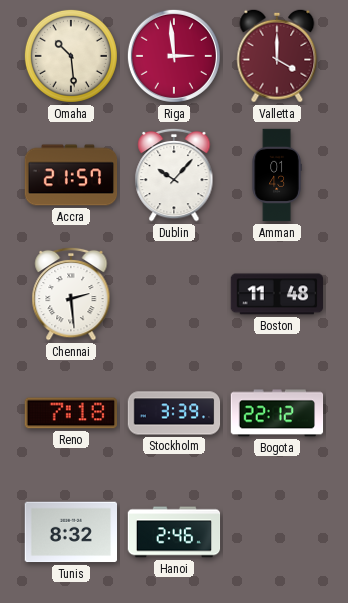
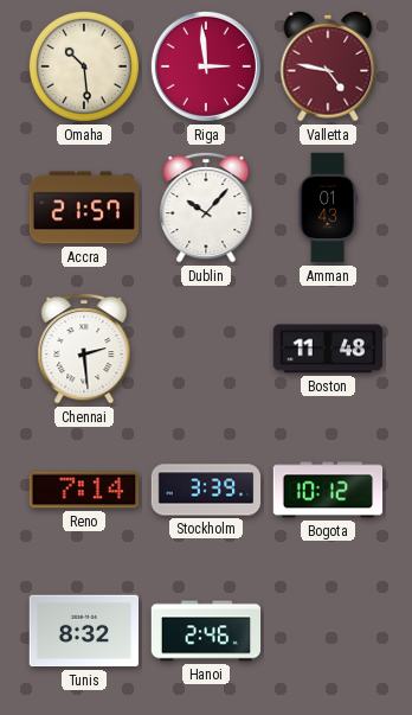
Valletta: 4:00 -> 4:47 (328, 66)
Reno: 7:18 -> 7:14 (83, 490)
Bogota: 22:12 -> 10:12 (328, 490)
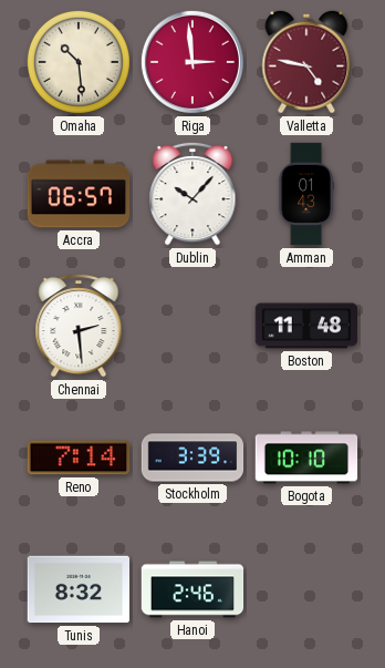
Accra: 21:57 -> 06:57 (79, 194)
Bogota: 10:12 -> 10:10 (306, 458)
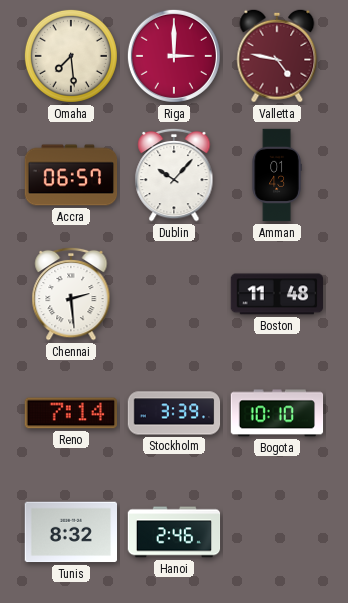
Omaha: 10:29 -> 7:29 (71, 56)
Riga: 2:59 -> 3:00 (174, 56)
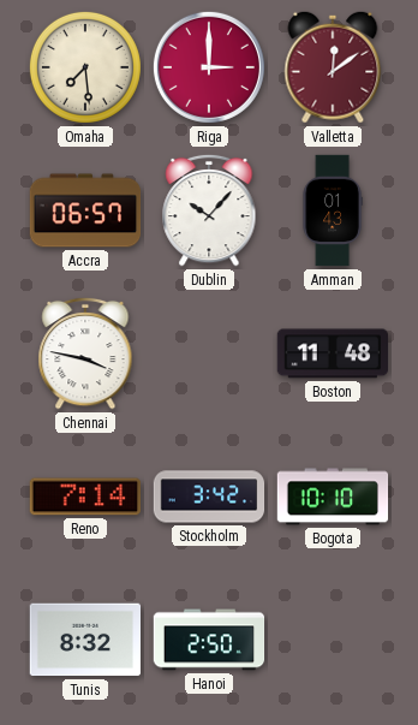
Valletta: 4:47 -> 12:09 (333, 67)
Chennai: 2:29 -> 3:47 (85, 353)
Stockholm: 3:39 -> 3:42 (209, 497)
Hanoi: 2:46 -> 2:50 (209, 640)
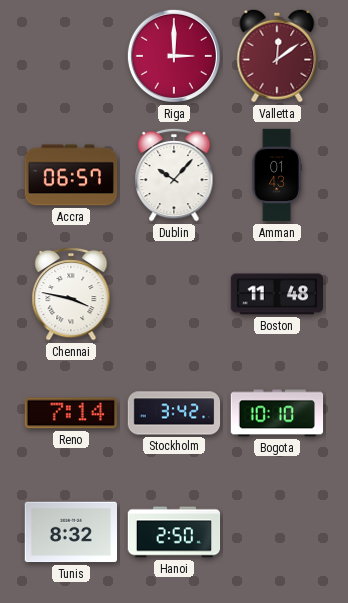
Omaha: 7:29 -> none (85, 67)
